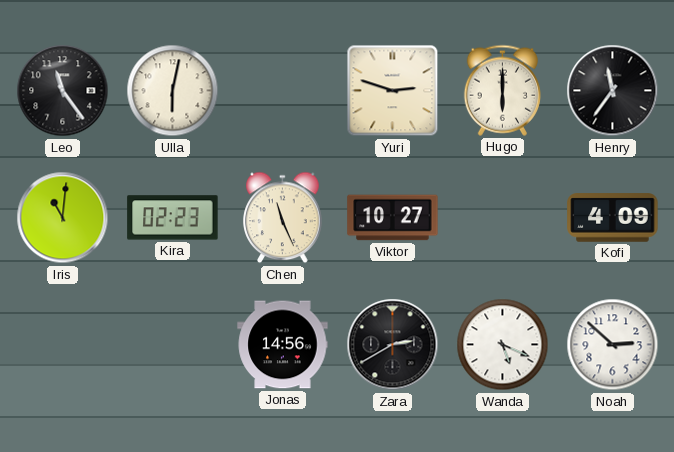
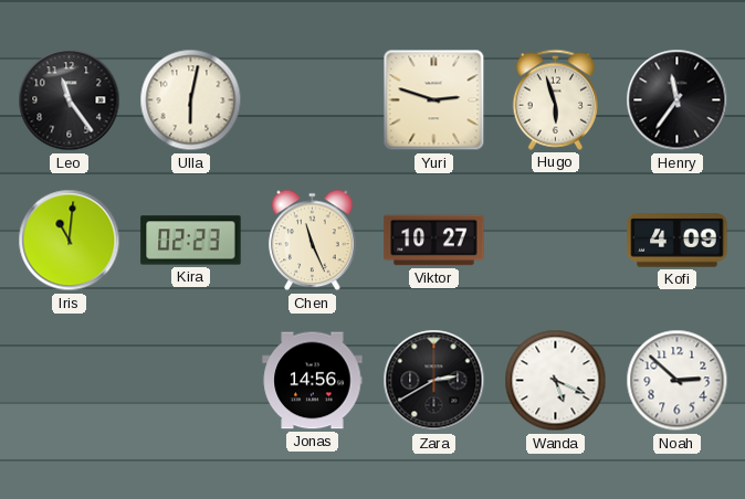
Hugo: 6:00 -> 5:57 (555, 99)
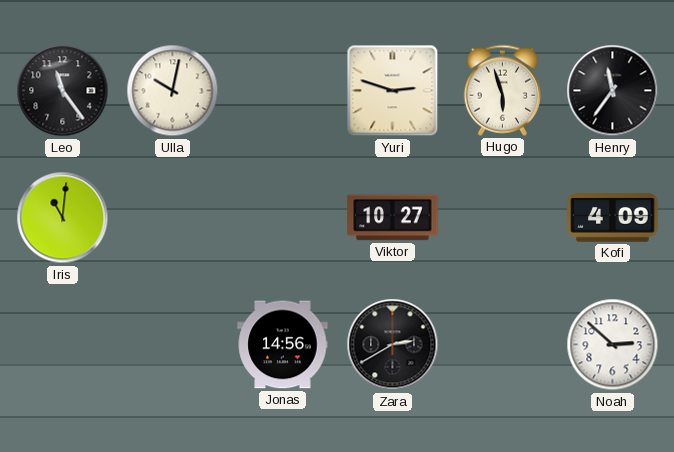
Ulla: 6:02 -> 10:02 (173, 91)
Kira: 02:23 -> none (191, 241)
Chen: 11:26 -> none (313, 241)
Wanda: 5:19 -> none (556, 381)
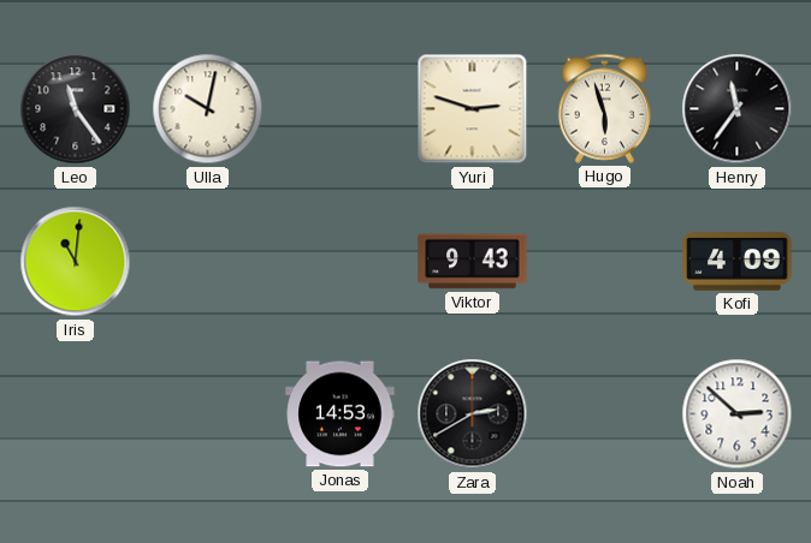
Viktor: 10:27 -> 9:43 (473, 262)
Jonas: 14:56 -> 14:53 (341, 414)
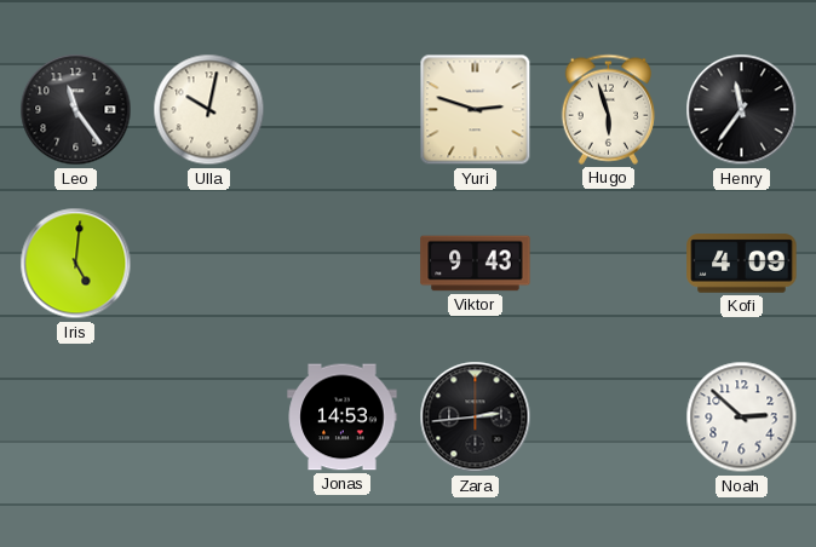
Iris: 11:01 -> 5:01 (76, 264)
Zara: 2:40 -> 2:44 (476, 418)
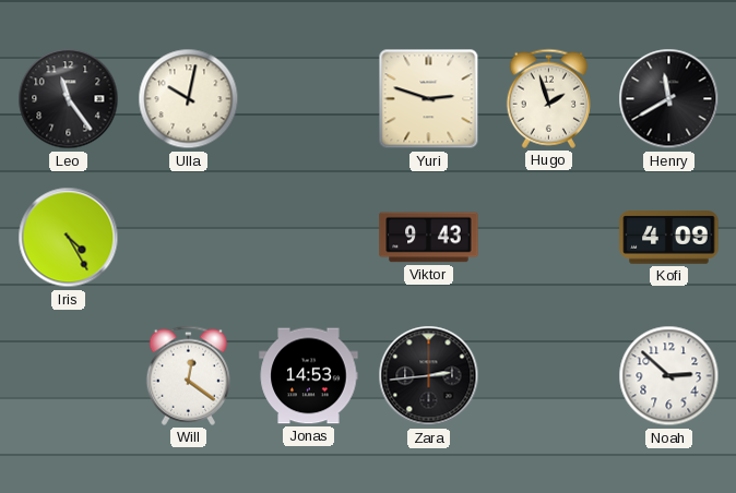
Hugo: 5:57 -> 1:57 (548, 98)
Henry: 11:36 -> 11:40 (669, 99)
Iris: 5:01 -> 4:25 (69, 238)
Will: none -> 12:21 (188, 375)
